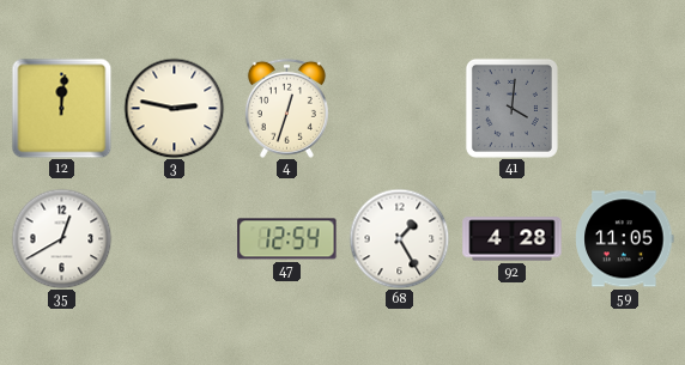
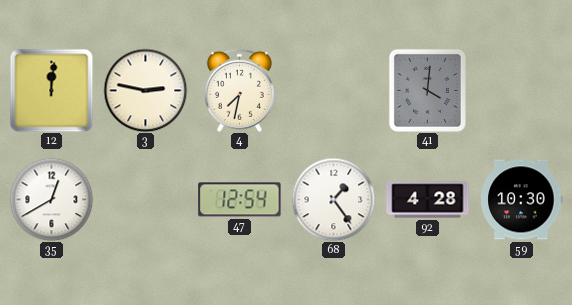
4: 12:33 -> 7:32 (239, 90)
68: 1:25 -> 1:24 (333, 199)
59: 11:05 -> 10:30 (522, 200)
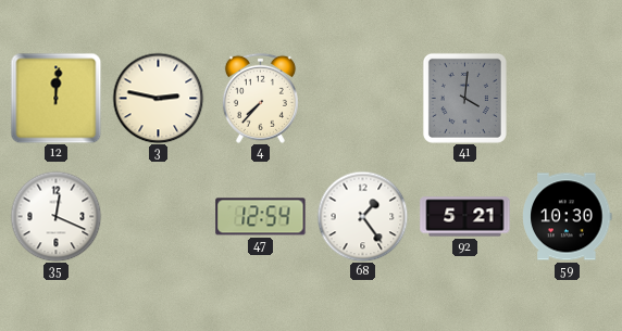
4: 7:32 -> 7:37 (260, 98)
35: 12:40 -> 12:19 (55, 216)
92: 4:28 -> 5:21 (465, 217)
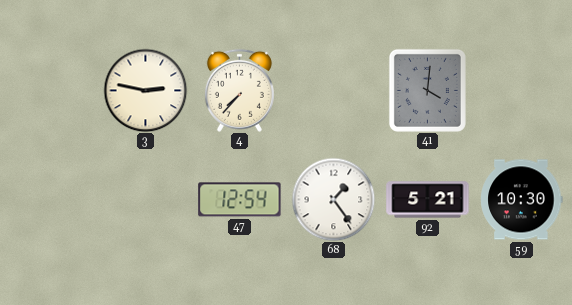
12: 12:01 -> none (55, 98)
35: 12:19 -> none (55, 216)
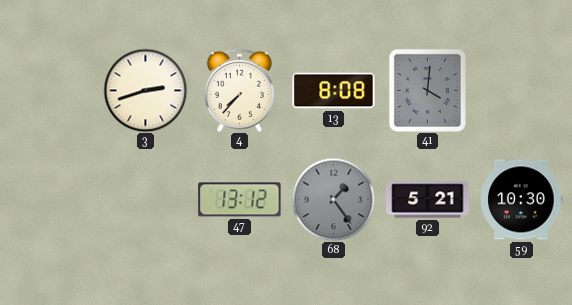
3: 2:47 -> 2:42 (145, 90)
13: none -> 8:08 (334, 91)
47: 12:54 -> 13:12 (240, 200)
68 dial: white -> grey (333, 199)
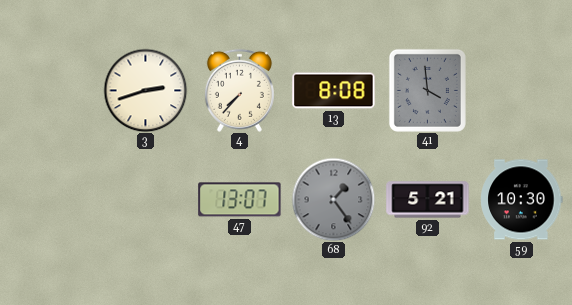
41: 4:01 -> 3:59 (427, 90)
47: 13:12 -> 13:07 (240, 200)
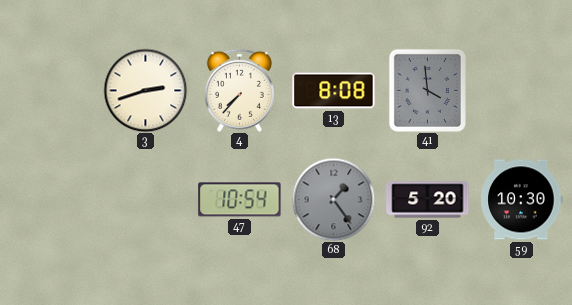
47: 13:07 -> 10:54 (240, 200)
92: 5:21 -> 5:20 (428, 200)
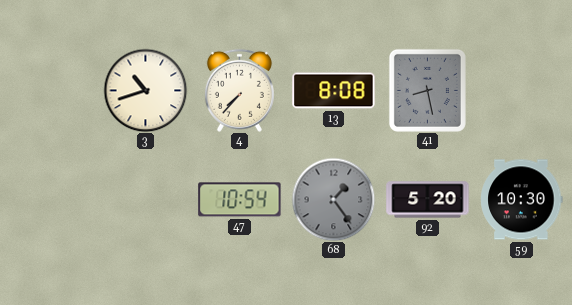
3: 2:42 -> 10:42 (145, 90)
41: 3:59 -> 8:28 (427, 90)
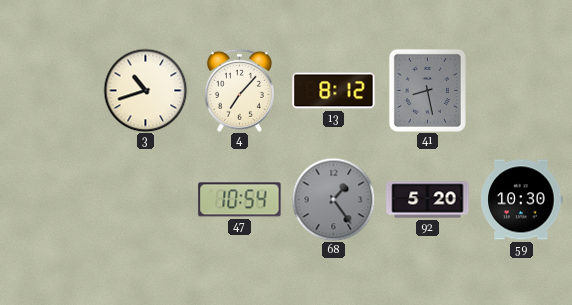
4: 7:37 -> 7:07 (239, 90)
13: 8:08 -> 8:12 (334, 91)
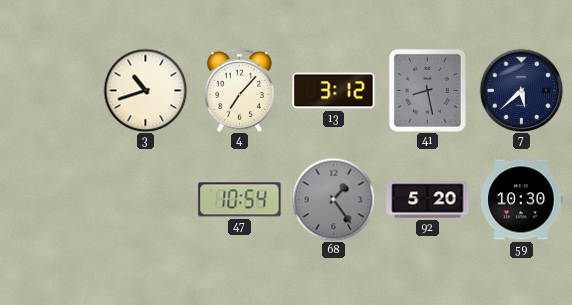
13: 8:12 -> 3:12 (334, 91)
7: none -> 5:38 (521, 90)
